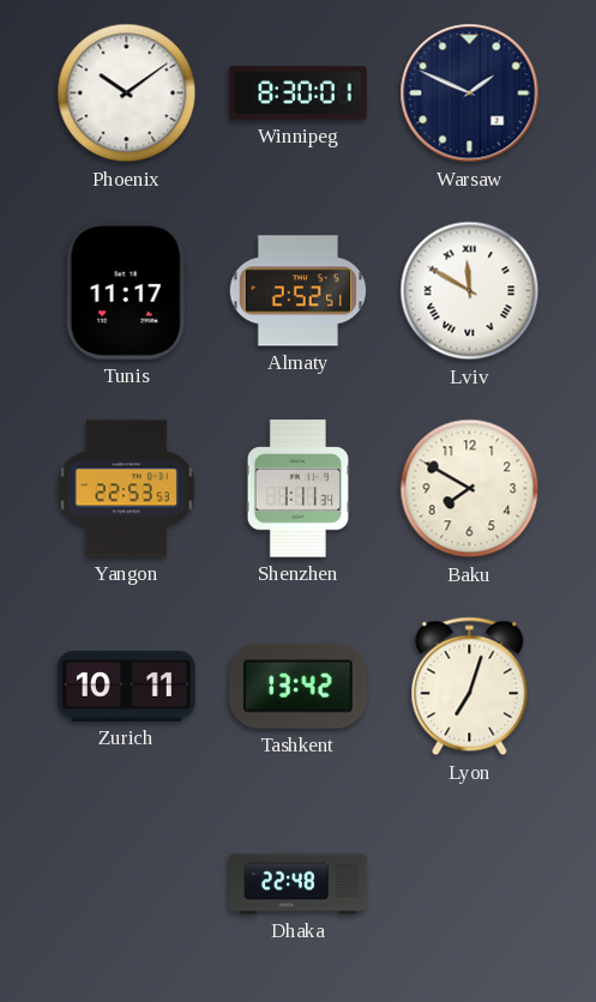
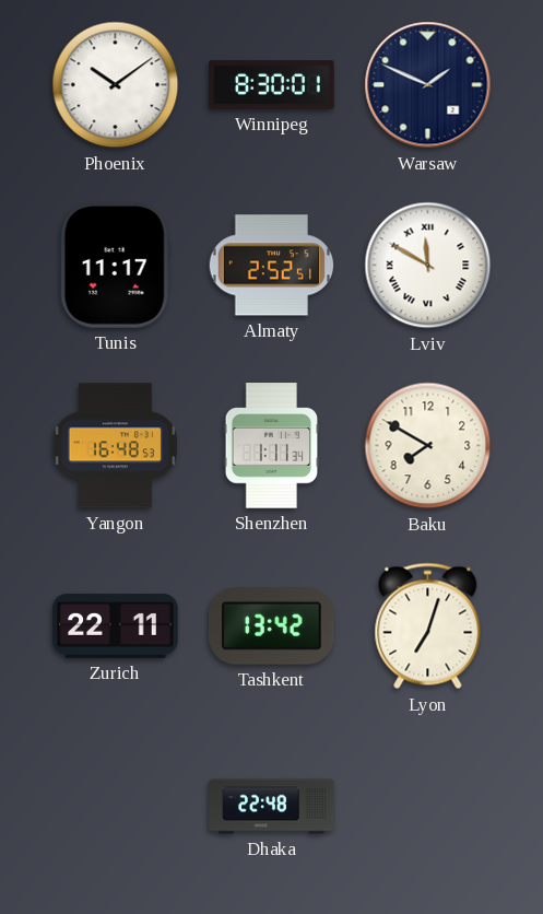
Yangon: 22:53 -> 16:48 (115, 446)
Zurich: 10:11 -> 22:11 (116, 625)
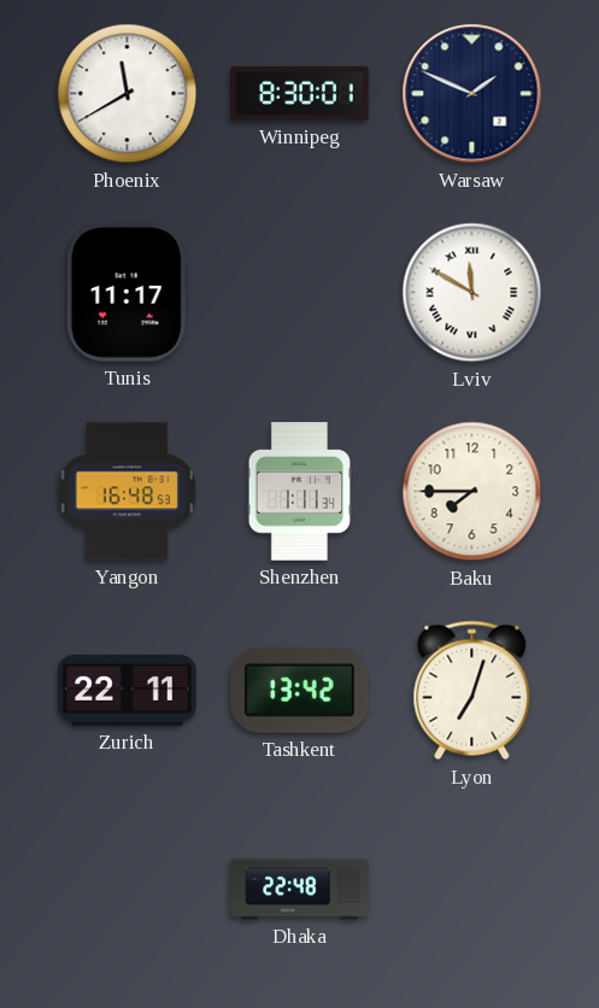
Phoenix: 10:09 -> 11:40 (128, 94)
Almaty: 2:52 -> none (271, 266)
Baku: 7:50 -> 7:45 (472, 492)
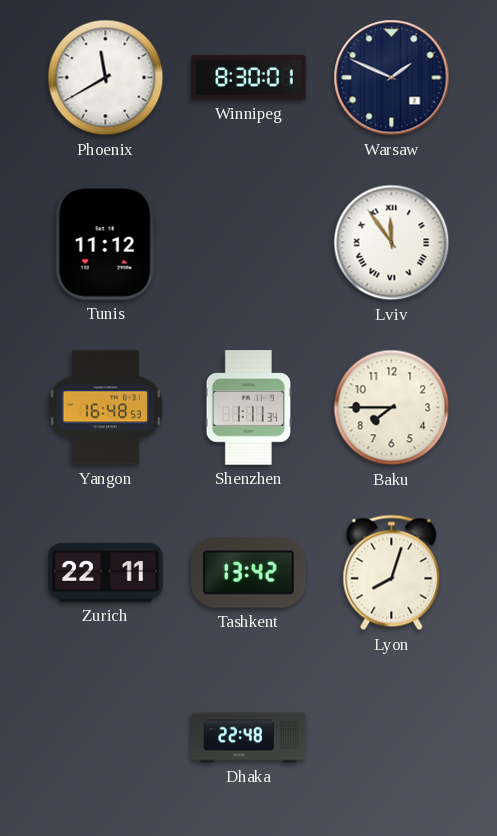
Tunis: 11:17 -> 11:12 (105, 243)
Lviv: 11:50 -> 11:54 (392, 243)
Lyon: 7:03 -> 8:03 (392, 573)
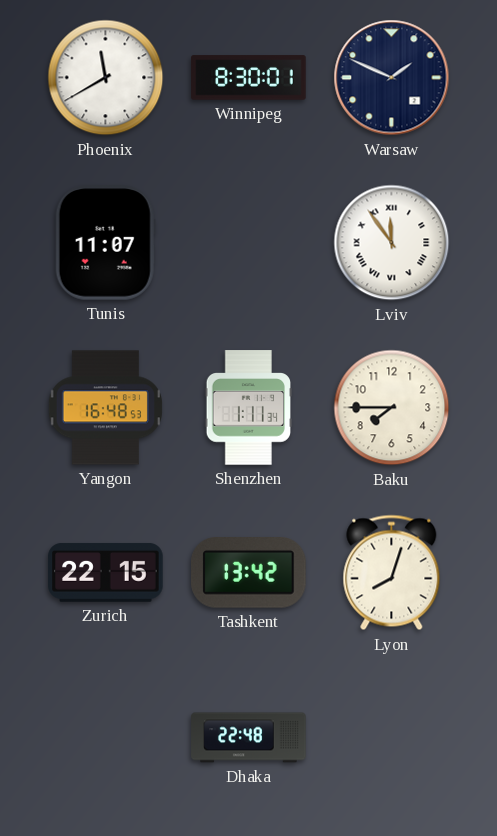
Tunis: 11:12 -> 11:07 (105, 243)
Zurich: 22:11 -> 22:15 (106, 572)
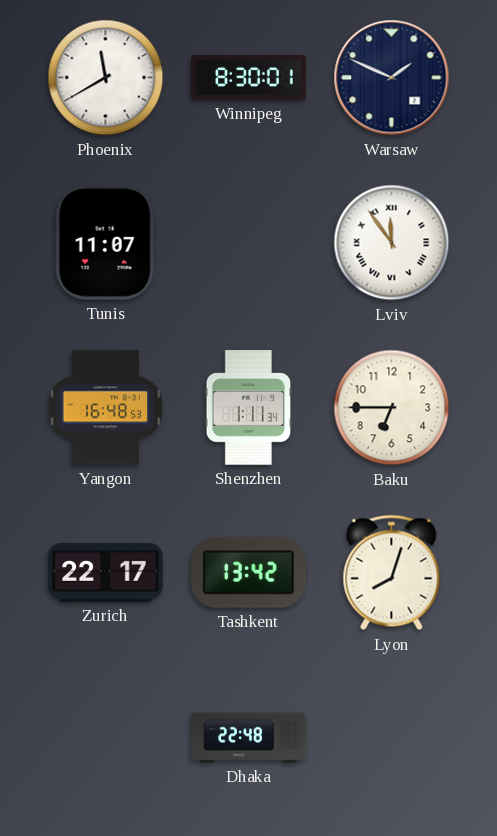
Baku: 7:45 -> 6:45 (392, 408)
Zurich: 22:15 -> 22:17 (106, 572)
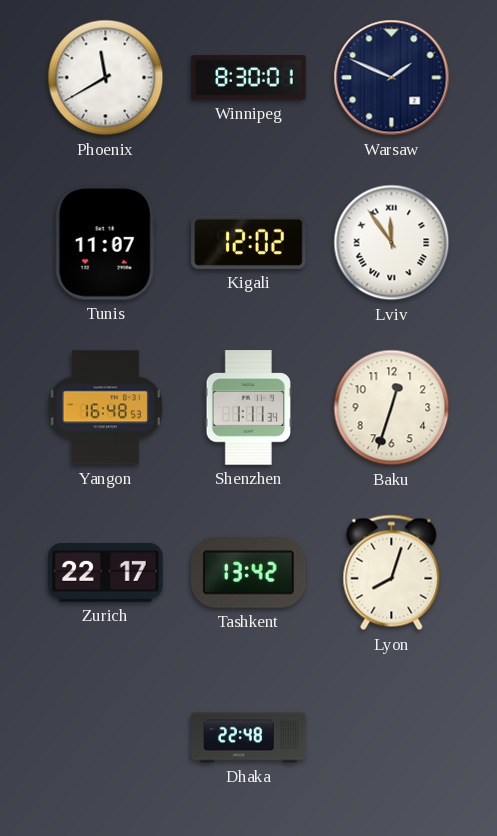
Kigali: none -> 12:02 (249, 242)
Baku: 6:45 -> 12:33 (392, 408)
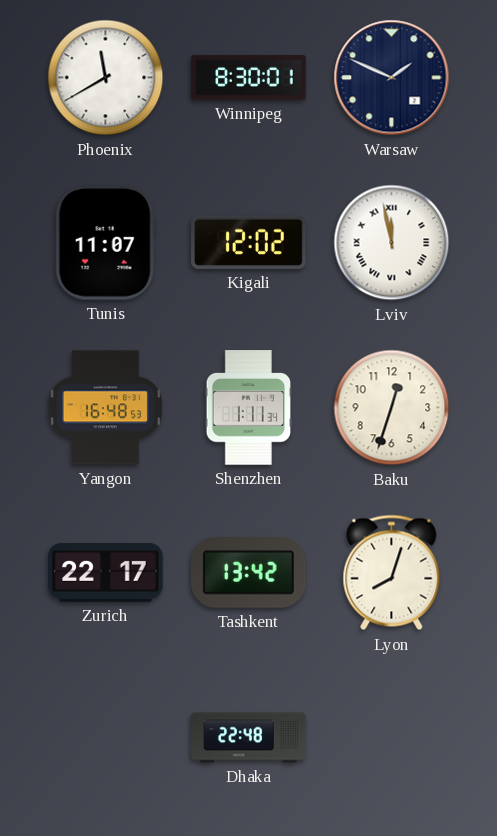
Lviv: 11:54 -> 11:58 (392, 243)
